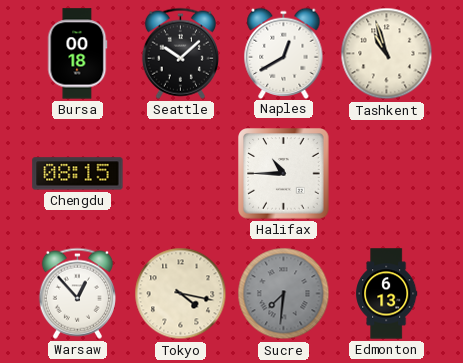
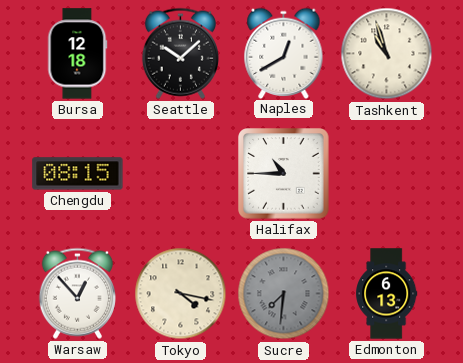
Bursa: 00:18 -> 12:18 (77, 54)
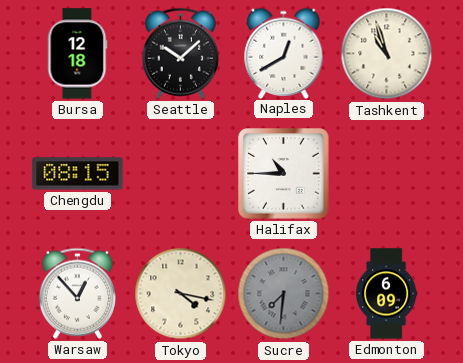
Edmonton: 6:13 -> 6:09 (387, 294)
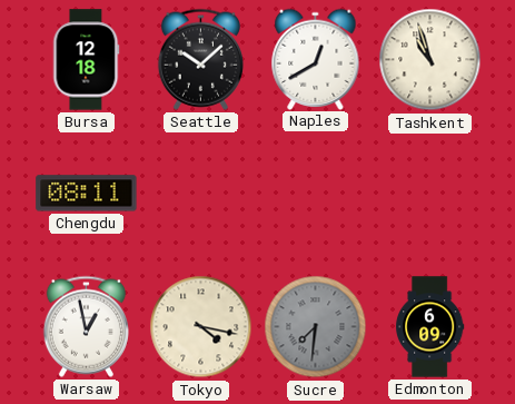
Chengdu: 08:15 -> 08:11 (87, 194)
Halifax: 10:45 -> none (284, 174)
Warsaw: 12:53 -> 12:58 (86, 326)
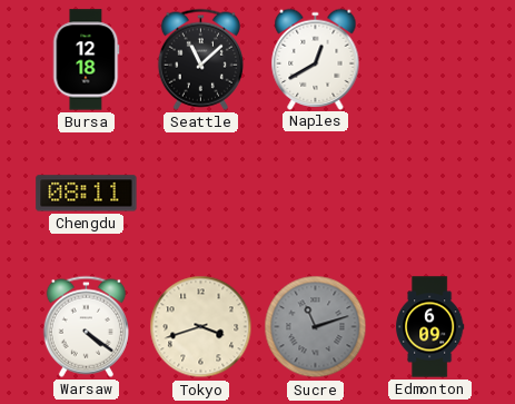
Seattle: 10:08 -> 11:08 (200, 59)
Tashkent: 10:57 -> none (430, 60)
Warsaw: 12:58 -> 4:21 (86, 326)
Tokyo: 4:17 -> 3:42 (201, 327)
Sucre: 7:31 -> 11:12 (316, 327)
